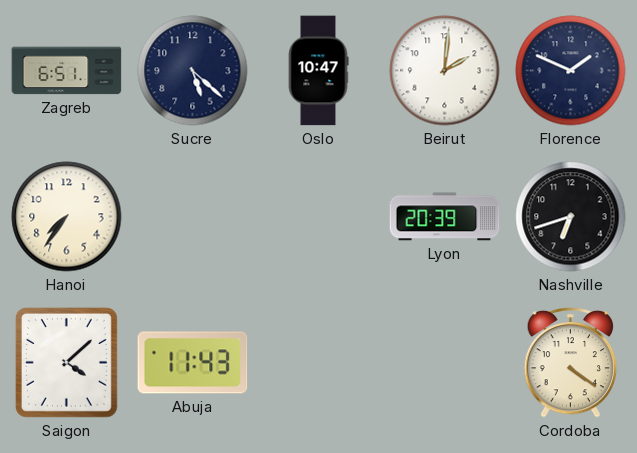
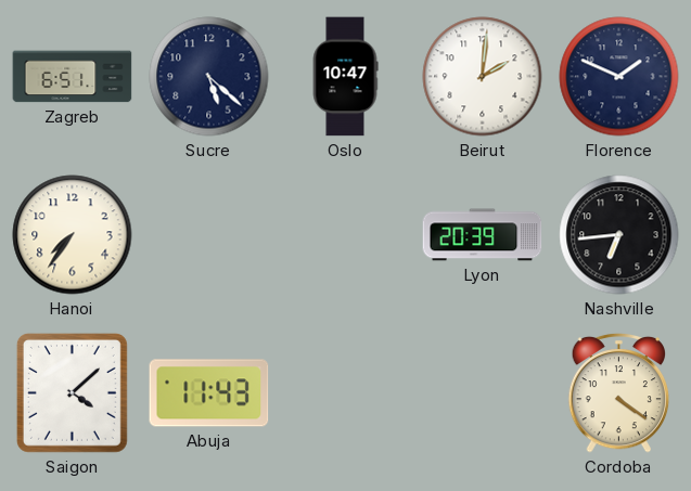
Nashville: 6:42 -> 6:44 (619, 235)
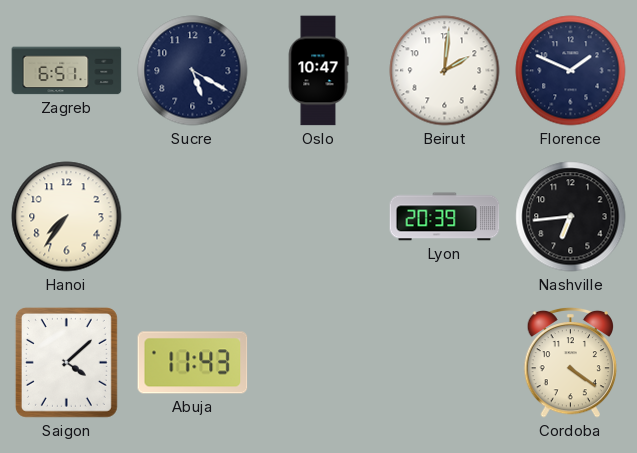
Sucre: 5:22 -> 5:20 (193, 71)
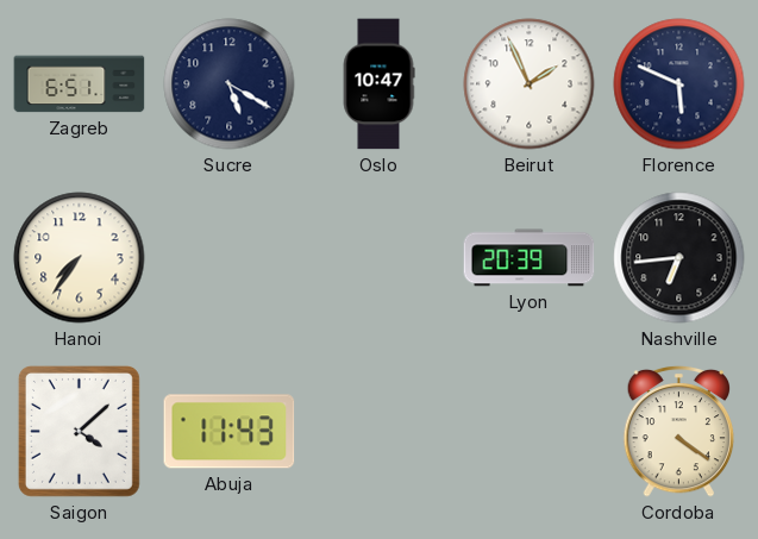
Beirut: 2:01 -> 1:56 (530, 84)
Florence: 1:49 -> 5:49 (679, 84)
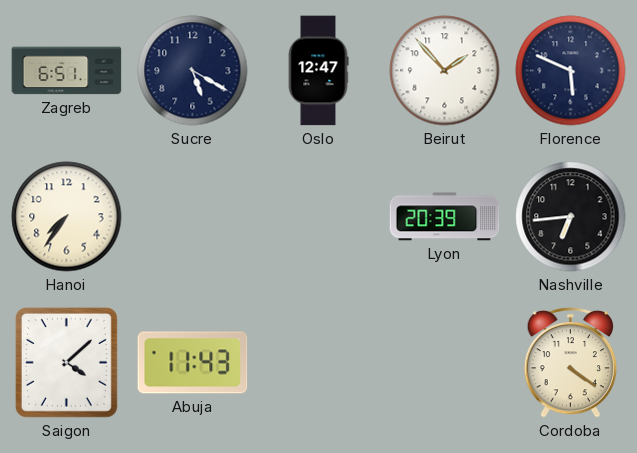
Oslo: 10:47 -> 12:47 (318, 71)
Beirut: 1:56 -> 1:53 (445, 71)
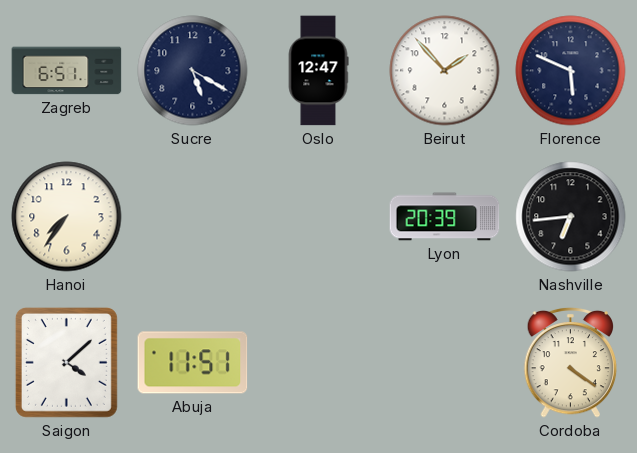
Abuja: 11:43 -> 11:51 (193, 363)
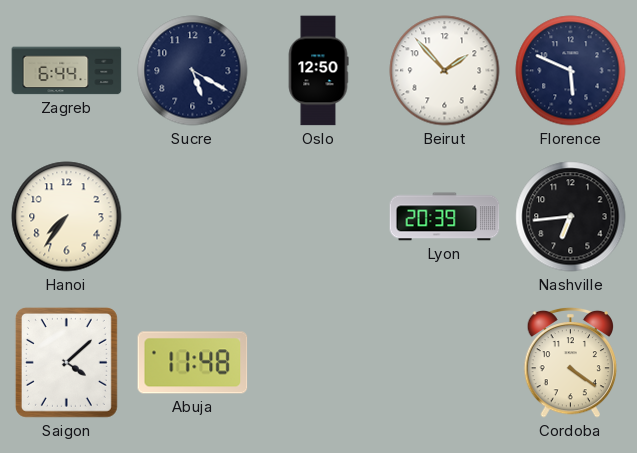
Zagreb: 6:51 -> 6:44 (67, 71)
Oslo: 12:47 -> 12:50 (318, 71)
Abuja: 11:51 -> 11:48 (193, 363)
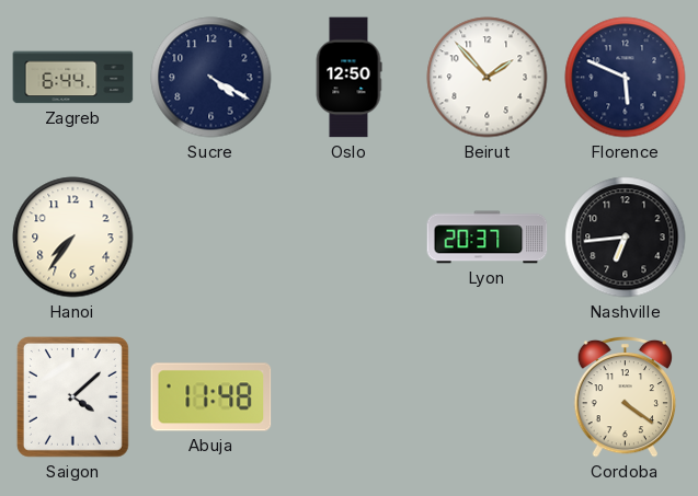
Sucre: 5:20 -> 4:20 (211, 78)
Lyon: 20:39 -> 20:37 (488, 238)
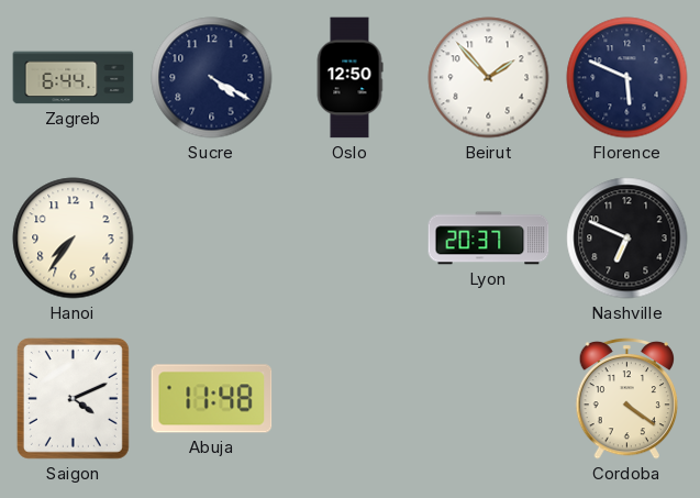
Nashville: 6:44 -> 6:49 (627, 239)
Saigon: 4:08 -> 4:11 (73, 398)
